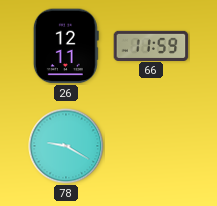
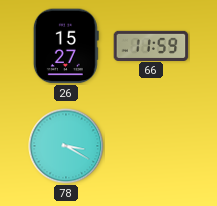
26: 12:11 -> 15:27 (66, 46)
78: 9:20 -> 3:20 (66, 146)
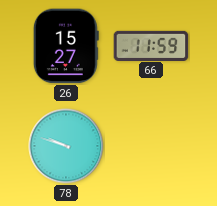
78: 3:20 -> 9:48 (66, 146)
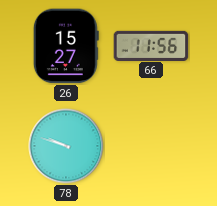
66: 11:59 -> 11:56 (151, 45)
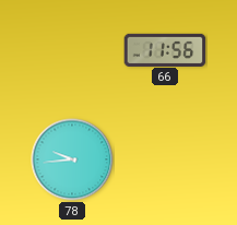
26: 15:27 -> none (66, 46)
78: 9:48 -> 9:44 (72, 159)
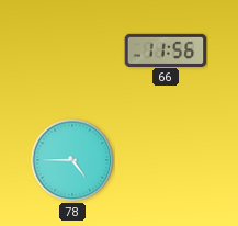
78: 9:44 -> 4:45 (72, 160)
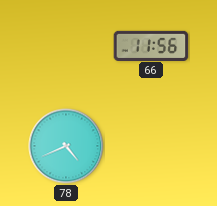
78: 4:45 -> 4:41 (66, 146)
